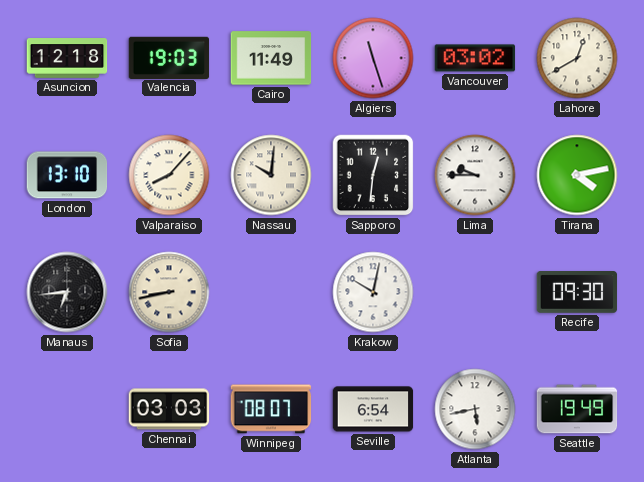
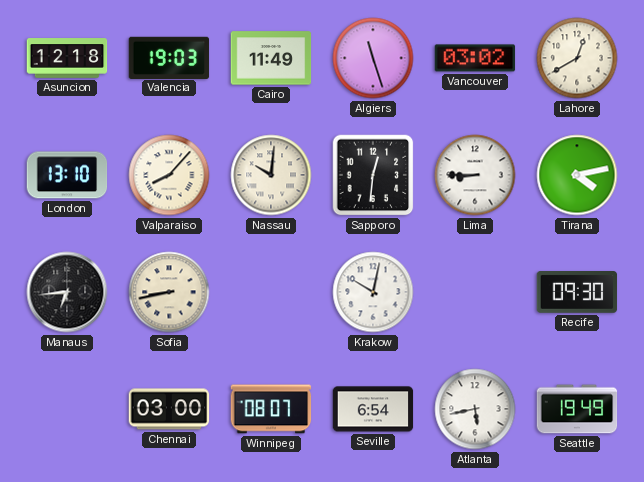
Lima: 9:45 -> 8:45 (475, 175)
Chennai: 03:03 -> 03:00 (169, 409)
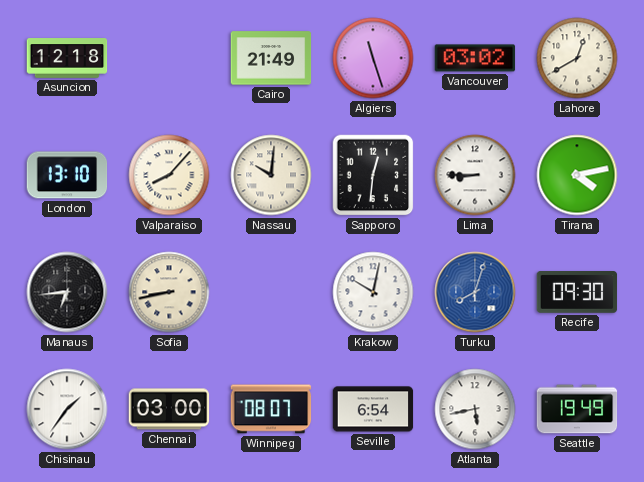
Valencia: 19:03 -> none (169, 57)
Cairo: 11:49 -> 21:49 (271, 58)
Turku: none -> 8:03 (475, 292)
Chisinau: none -> 1:36 (67, 409)
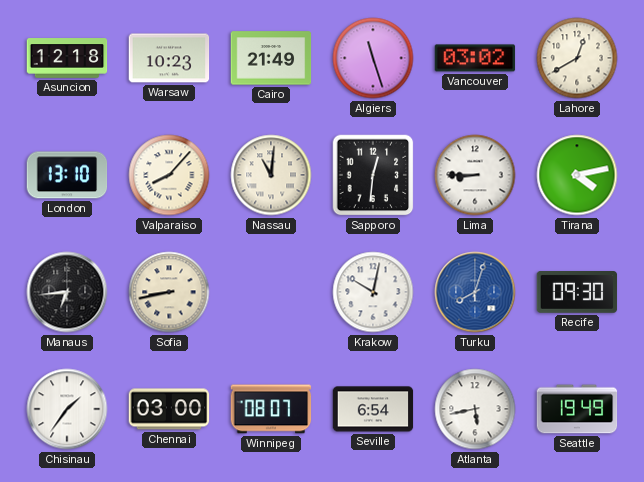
Warsaw: none -> 10:23 (169, 58)
Nassau: 10:01 -> 11:01 (271, 175)
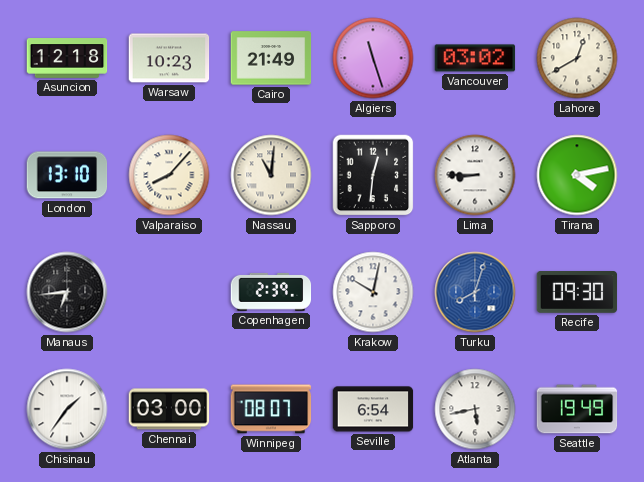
Sofia: 8:43 -> none (169, 292)
Copenhagen: none -> 2:39 (271, 292)
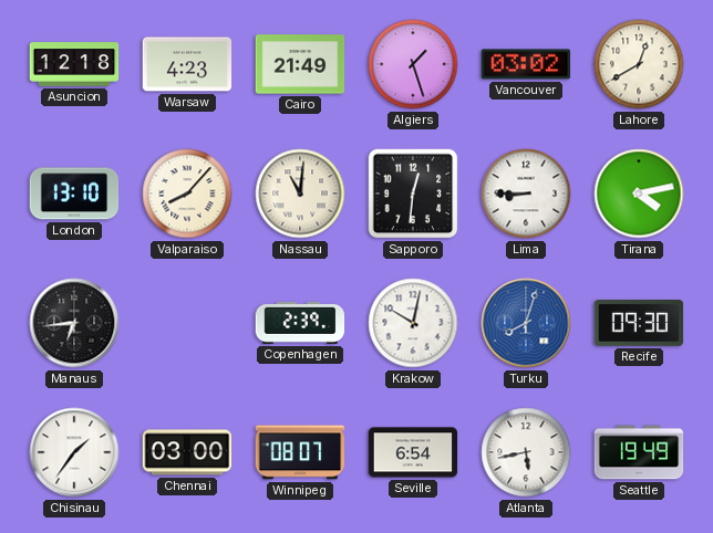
Warsaw: 10:23 -> 4:23 (187, 64)
Algiers: 11:27 -> 1:27 (413, 64)
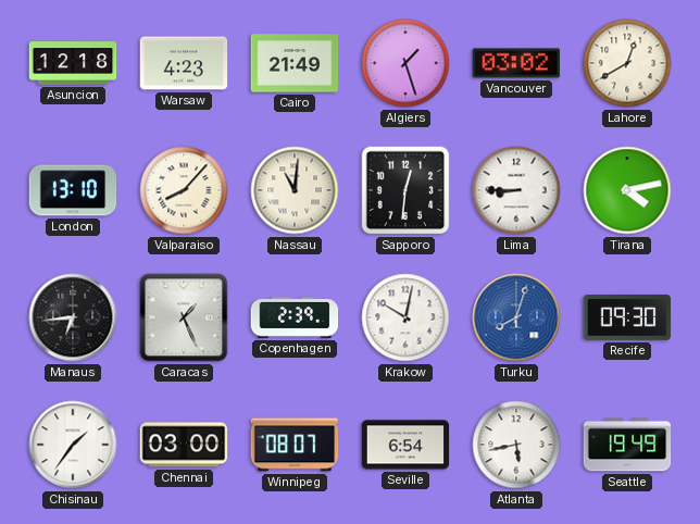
Caracas: none -> 1:26 (184, 317)
